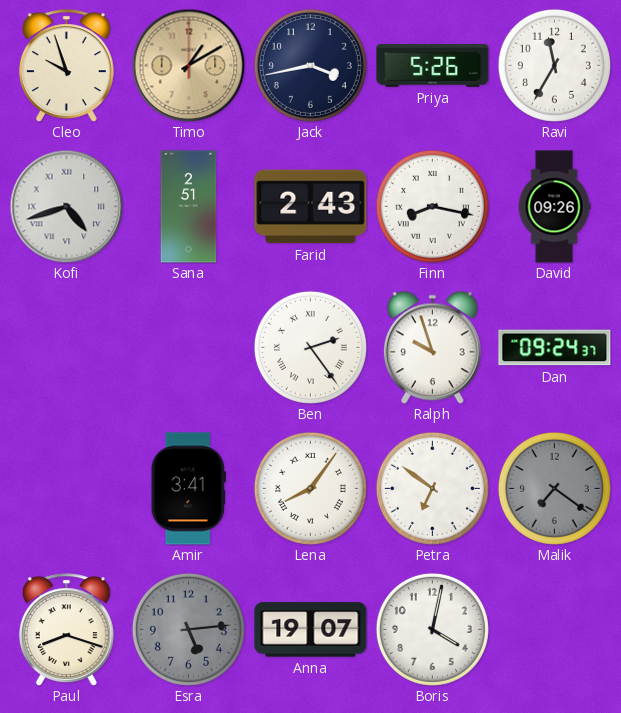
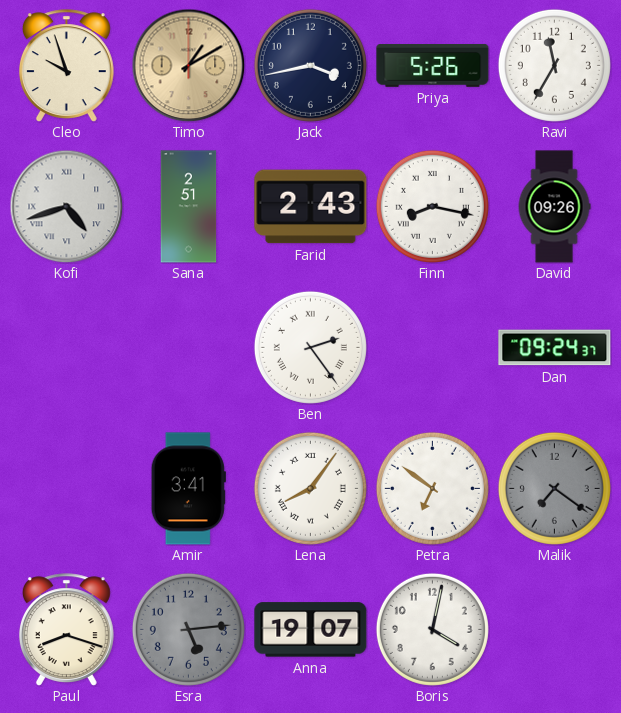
Ralph: 9:57 -> none (432, 347)
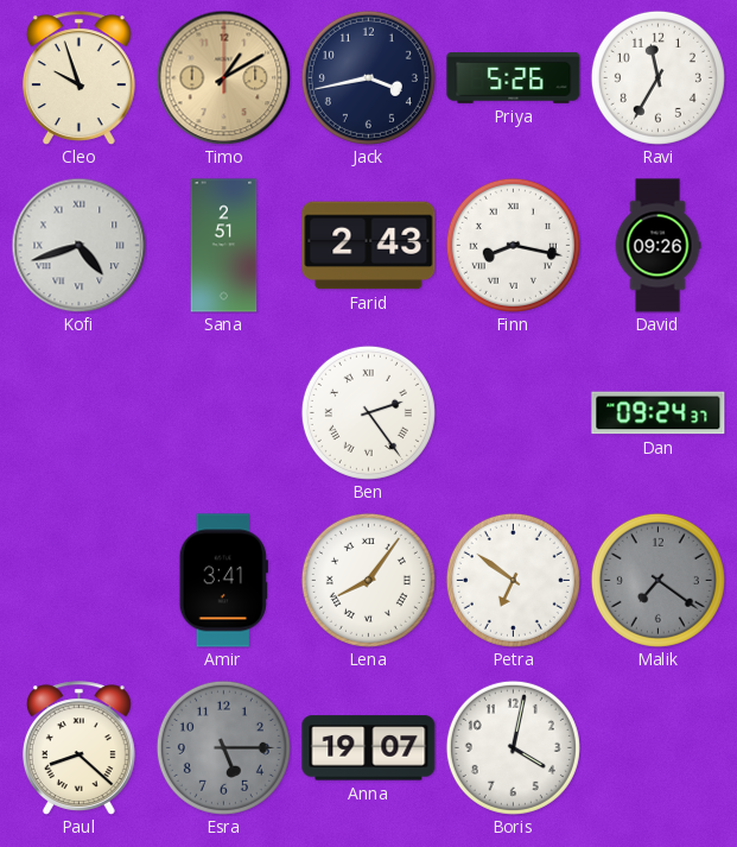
Paul: 8:18 -> 8:22 (78, 748)
Esra: 5:14 -> 5:15 (223, 747)
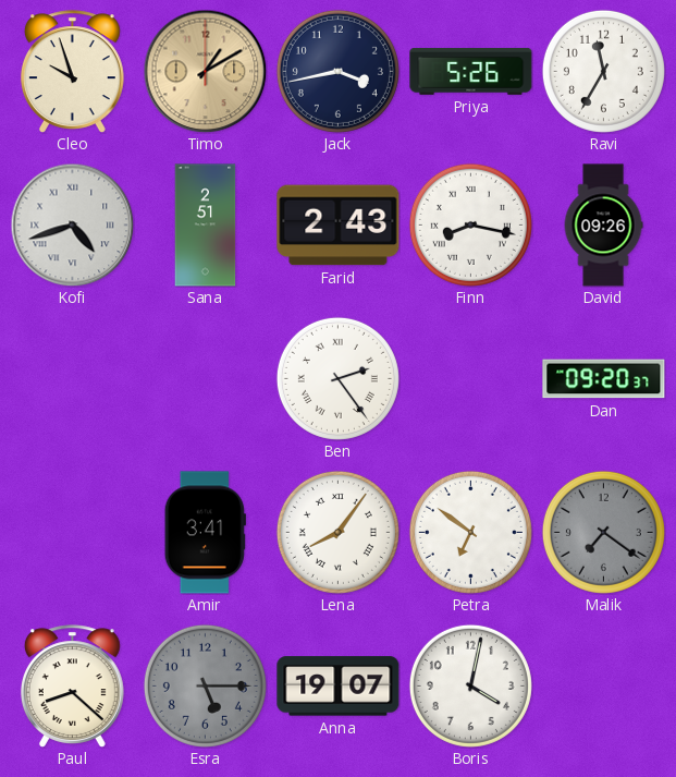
Dan: 09:24 -> 09:20 (604, 379)
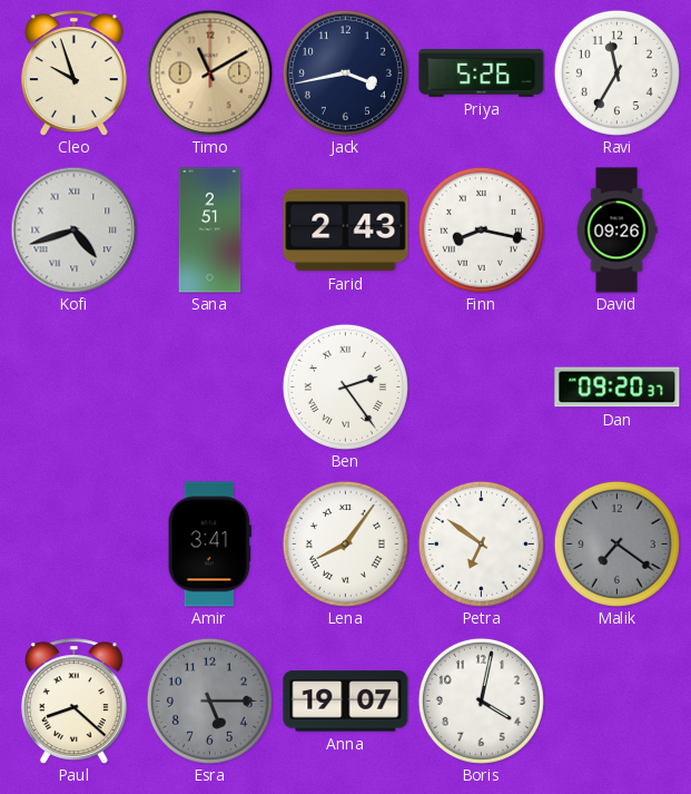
Timo: 1:10 -> 11:10 (209, 72)
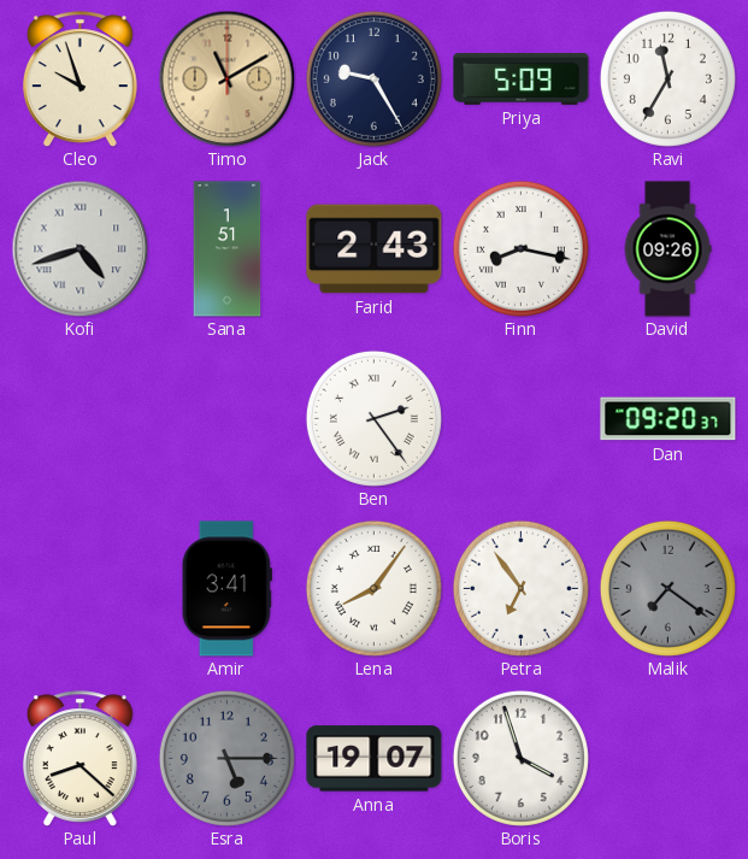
Jack: 3:43 -> 9:25 (373, 78)
Priya: 5:26 -> 5:09 (522, 80)
Sana: 2:51 -> 1:51 (228, 249)
Petra: 6:51 -> 6:54 (520, 588)
Boris: 4:02 -> 3:57 (520, 758)
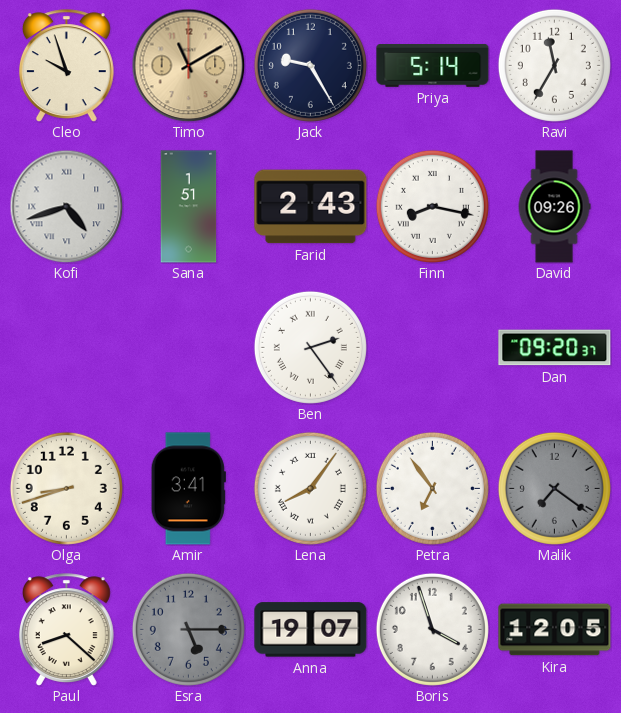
Priya: 5:09 -> 5:14 (433, 66)
Olga: none -> 8:42 (66, 488)
Kira: none -> 12:05 (555, 630)
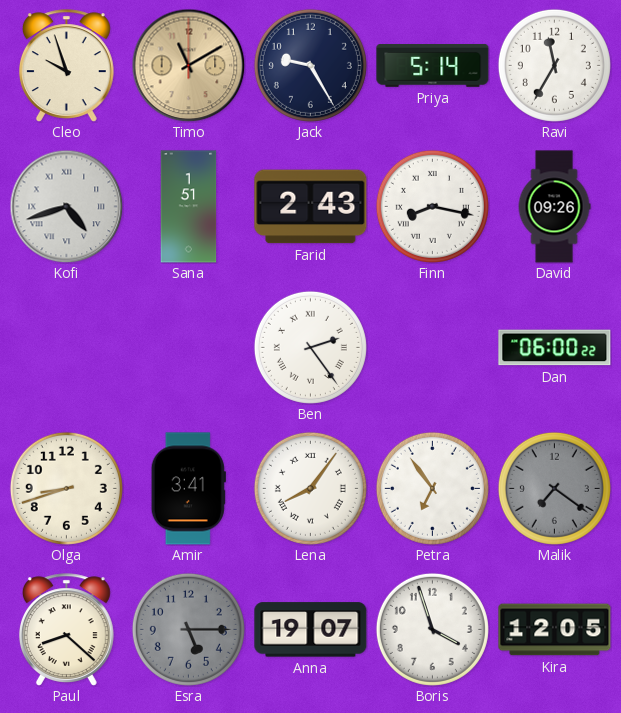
Dan: 09:20 -> 06:00 (555, 348)
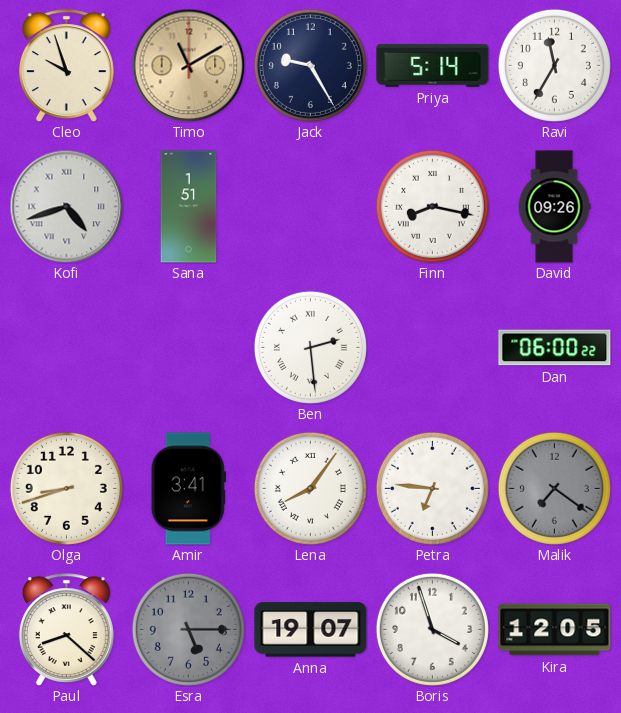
Farid: 2:43 -> none (311, 207)
Ben: 2:24 -> 2:29 (310, 347)
Petra: 6:54 -> 6:46 (432, 488)
